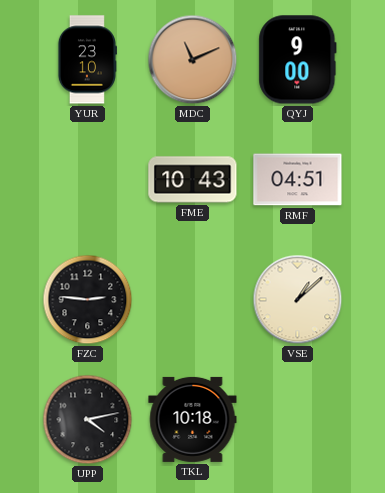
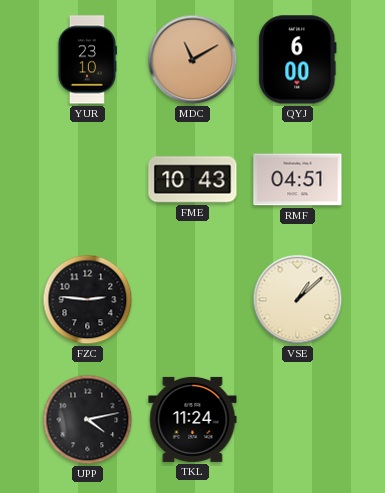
MDC: 11:11 -> 11:10 (193, 60)
QYJ: 9:00 -> 6:00 (298, 60)
TKL: 10:18 -> 11:24 (193, 419)
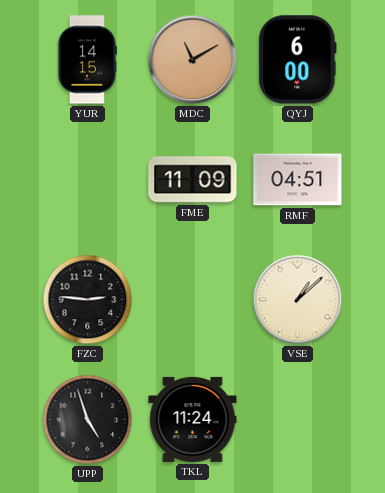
YUR: 23:10 -> 14:15 (87, 60)
FME: 10:43 -> 11:09 (193, 180)
UPP: 4:13 -> 4:57 (88, 420)
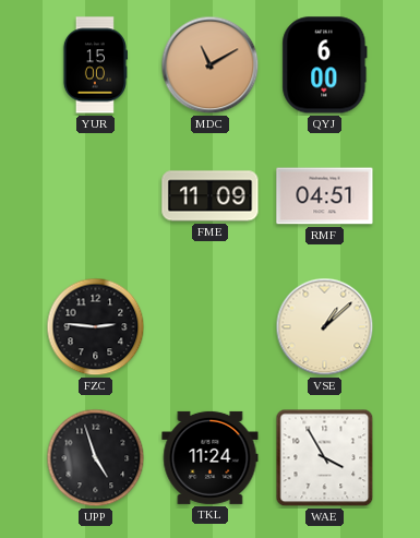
YUR: 14:15 -> 15:00 (95, 65)
WAE: none -> 3:55 (325, 458)
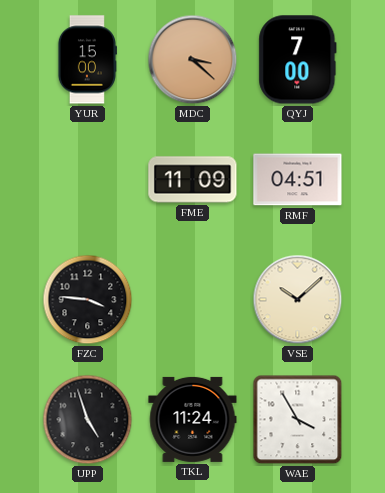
MDC: 11:10 -> 3:22 (193, 60)
QYJ: 6:00 -> 7:00 (298, 60)
FZC: 2:46 -> 3:46 (88, 300)
VSE: 1:08 -> 10:08 (298, 300)
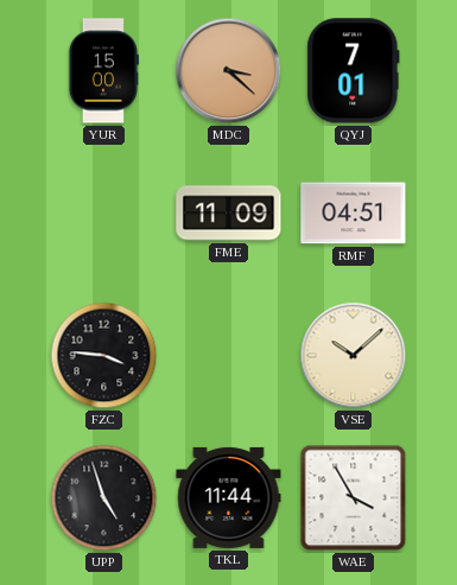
QYJ: 7:00 -> 7:01 (354, 71)
TKL: 11:24 -> 11:44 (229, 497)
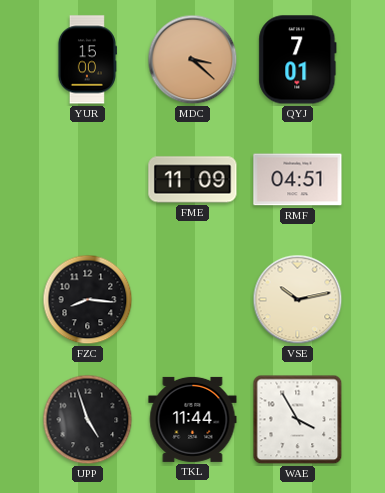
FZC: 3:46 -> 8:16 (88, 300)
VSE: 10:08 -> 10:13 (298, 300)
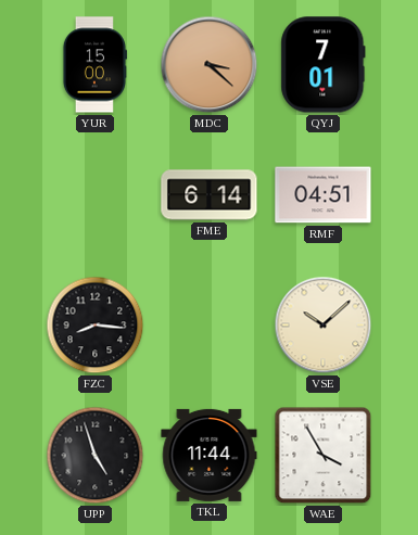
FME: 11:09 -> 6:14 (210, 195)
VSE: 10:13 -> 10:08 (324, 326)
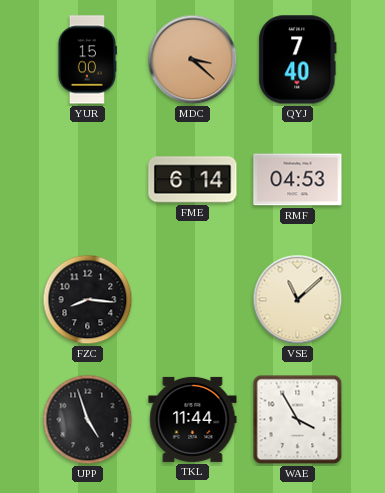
QYJ: 7:01 -> 7:40 (298, 60)
RMF: 04:51 -> 04:53 (298, 180)
VSE: 10:08 -> 11:08 (298, 300)
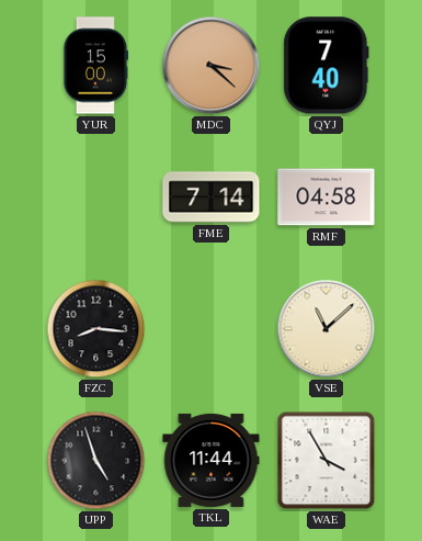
FME: 6:14 -> 7:14 (212, 198)
RMF: 04:53 -> 04:58 (327, 198)
